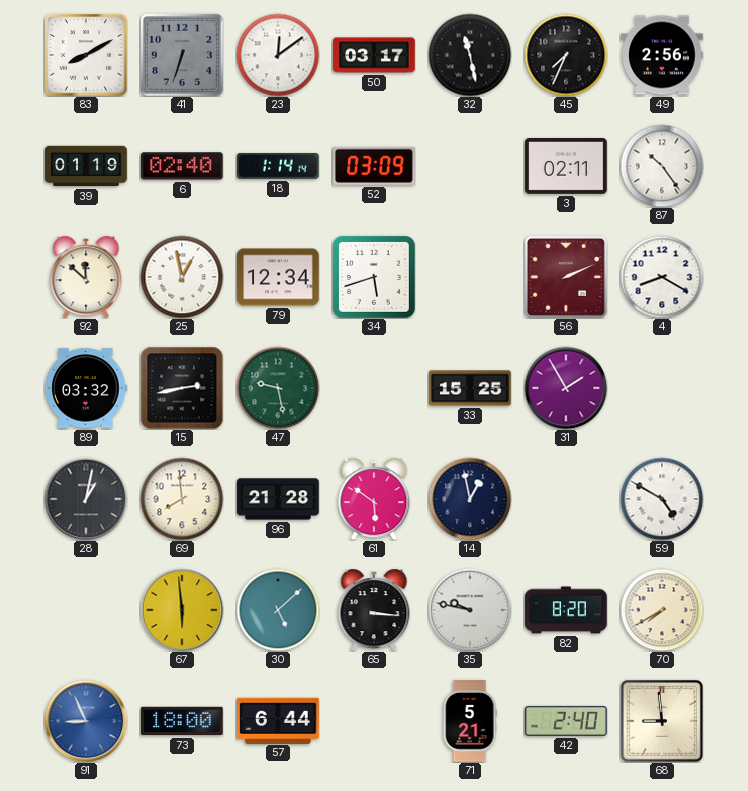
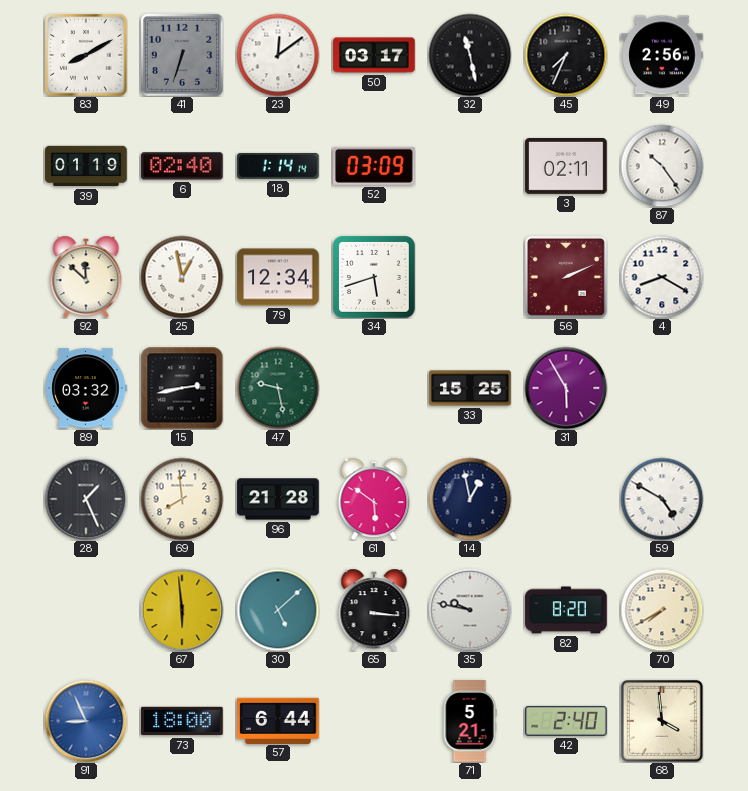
31: 1:55 -> 5:55 (566, 388)
28: 1:02 -> 1:26 (86, 499)
68: 8:59 -> 3:59 (662, 721)
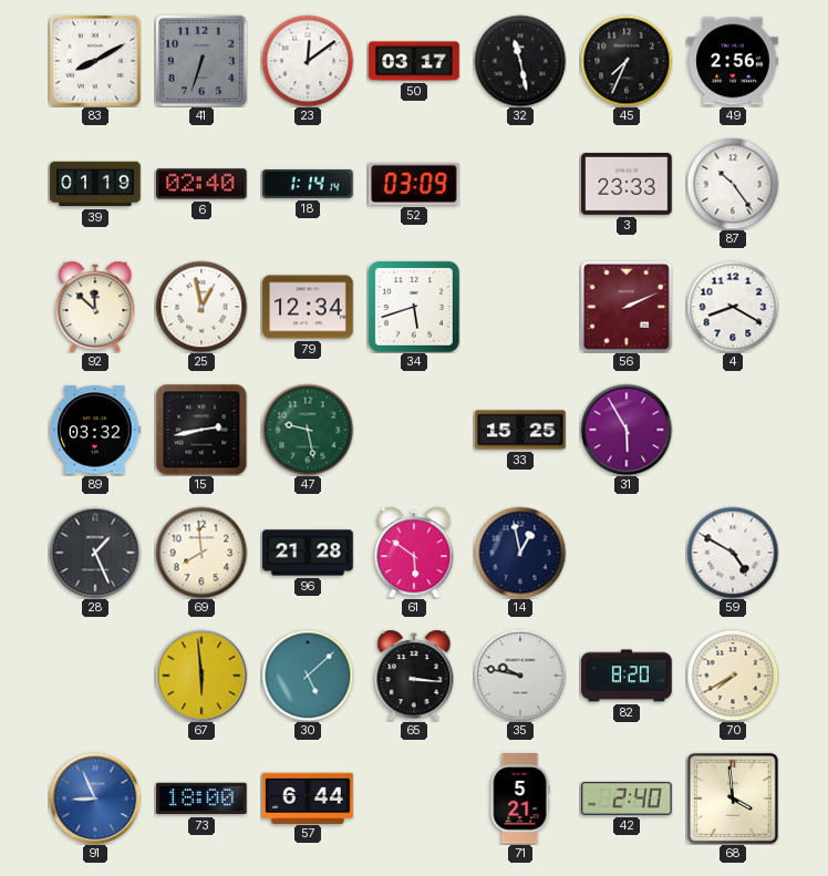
3: 02:11 -> 23:33 (627, 185)
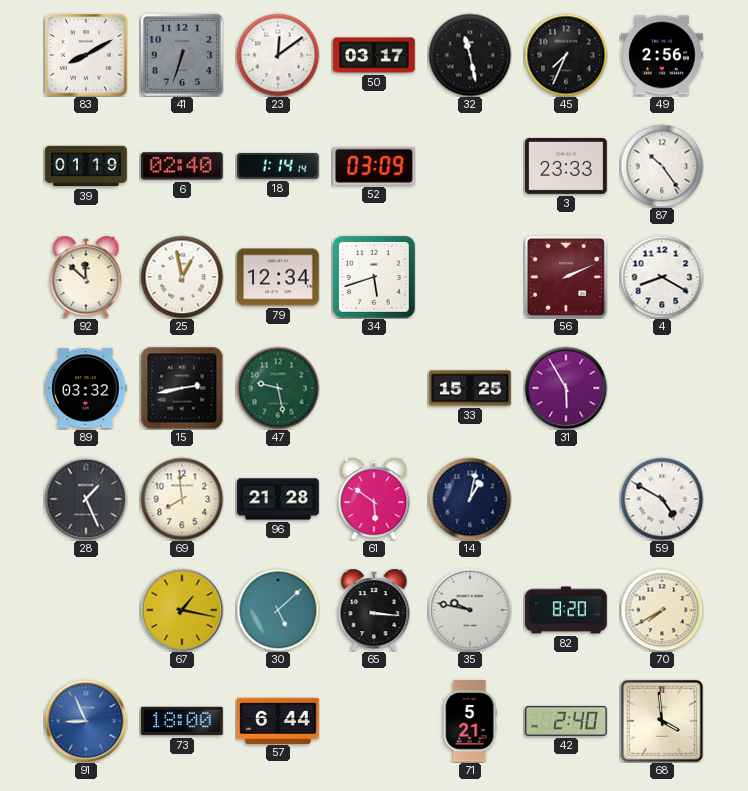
14: 12:58 -> 1:02 (470, 499)
67: 5:59 -> 1:17 (182, 610)
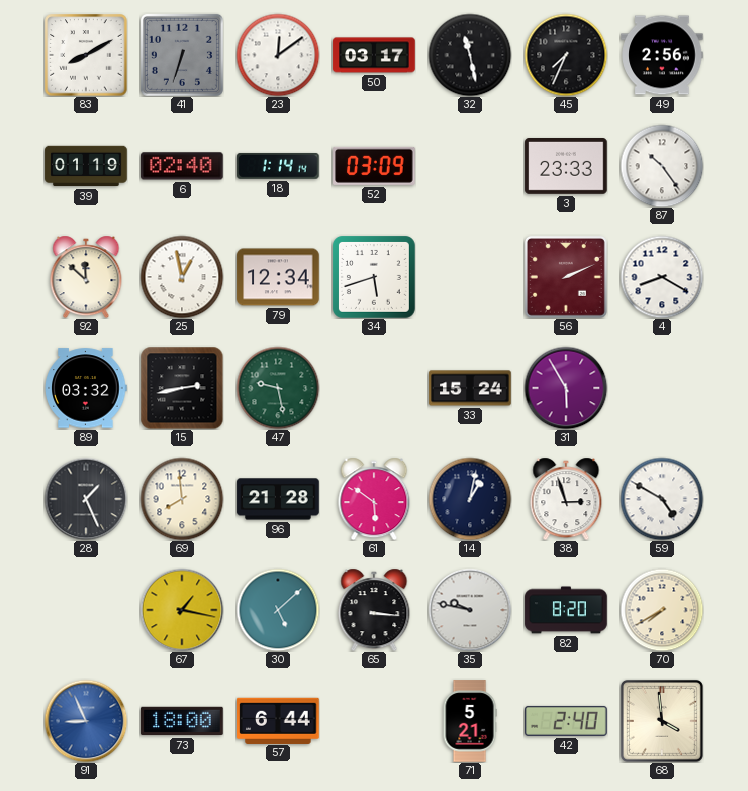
33: 15:25 -> 15:24 (470, 388)
38: none -> 2:57 (566, 499)
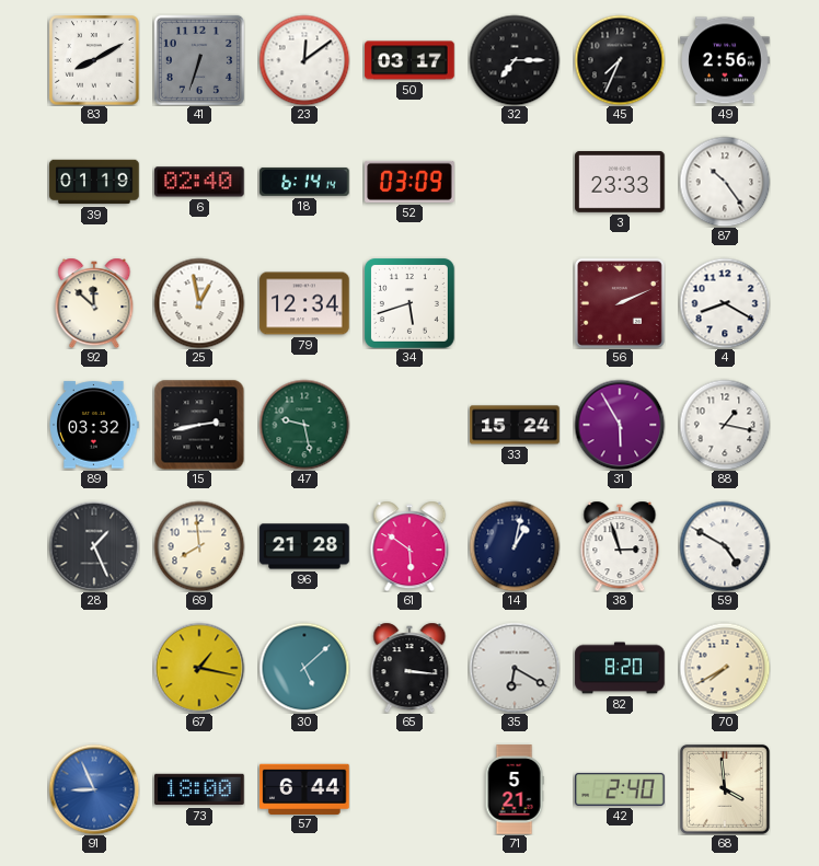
32: 11:28 -> 7:15 (515, 60)
18: 1:14 -> 6:14 (304, 182)
88: none -> 1:17 (725, 425)
35: 9:47 -> 6:20 (515, 668)
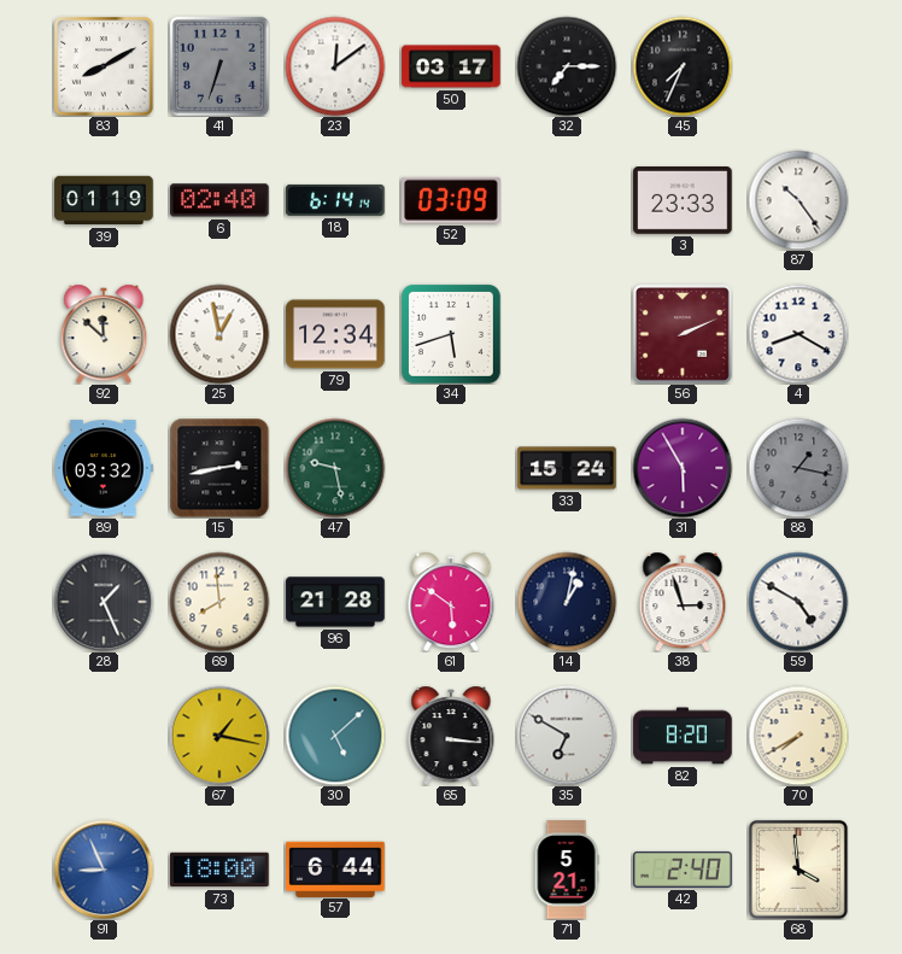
49: 2:56 -> none (725, 60)
88 dial: white -> grey (798, 468)
35: 6:20 -> 6:50 (567, 736)
